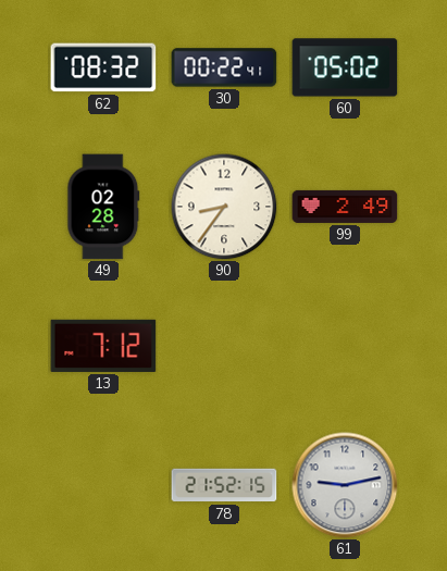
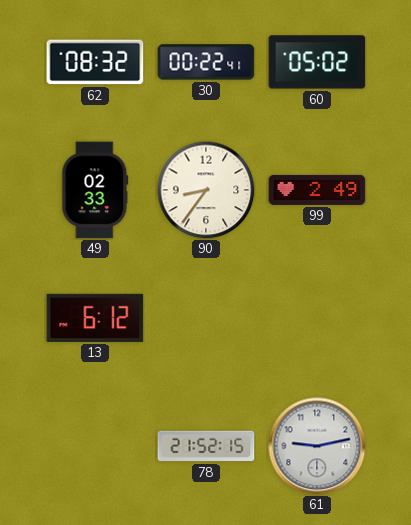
49: 02:28 -> 02:33 (95, 190)
13: 7:12 -> 6:12 (95, 318)
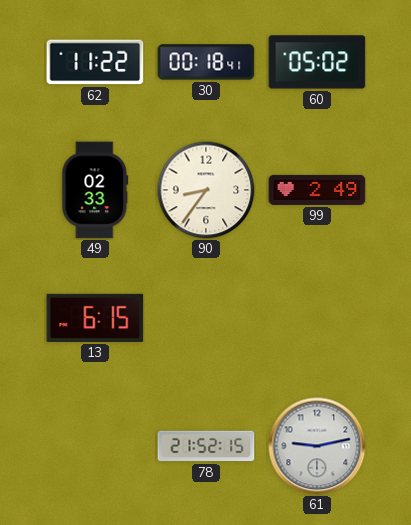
62: 08:32 -> 11:22 (95, 62)
30: 00:22 -> 00:18 (206, 62)
13: 6:12 -> 6:15 (95, 318)
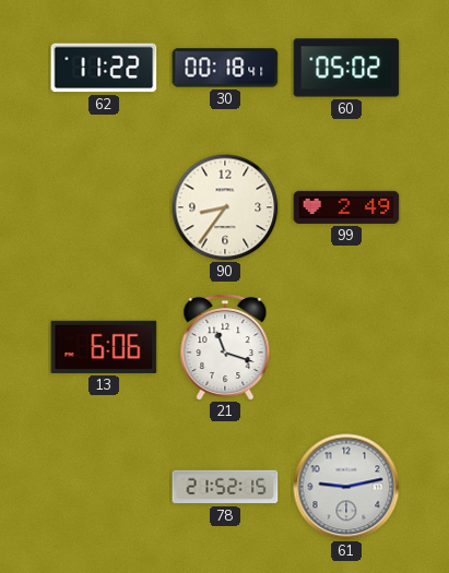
49: 02:33 -> none (95, 190)
13: 6:15 -> 6:06 (104, 347)
21: none -> 11:18 (225, 348)
